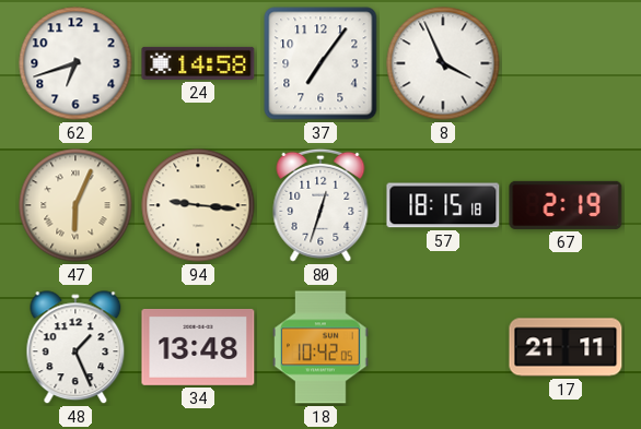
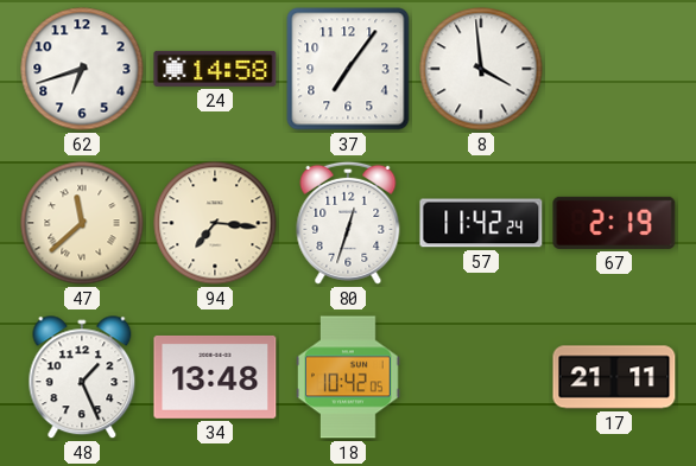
8: 3:56 -> 3:59 (481, 69)
47: 6:04 -> 11:38 (82, 223)
94: 9:16 -> 7:16 (215, 223)
57: 18:15 -> 11:42 (481, 223)
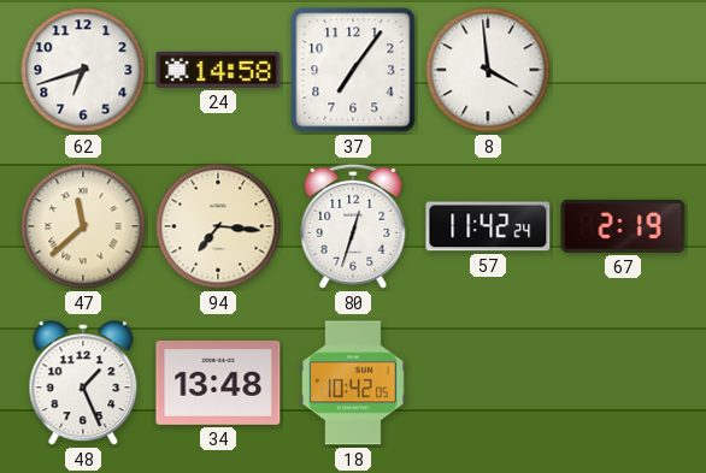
17: 21:11 -> none (614, 377)
